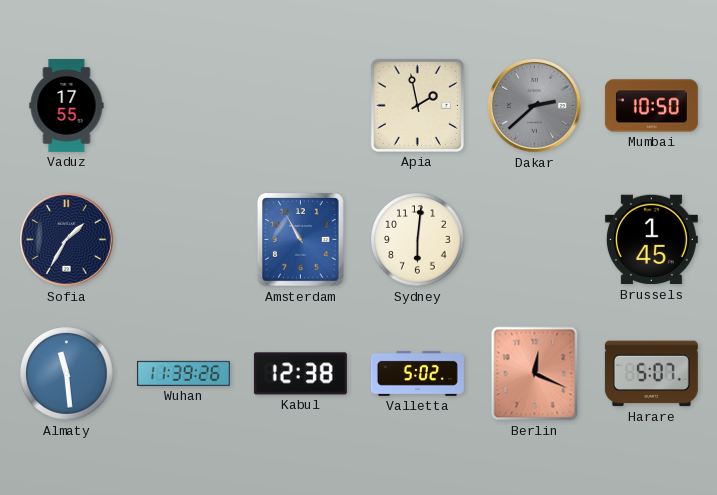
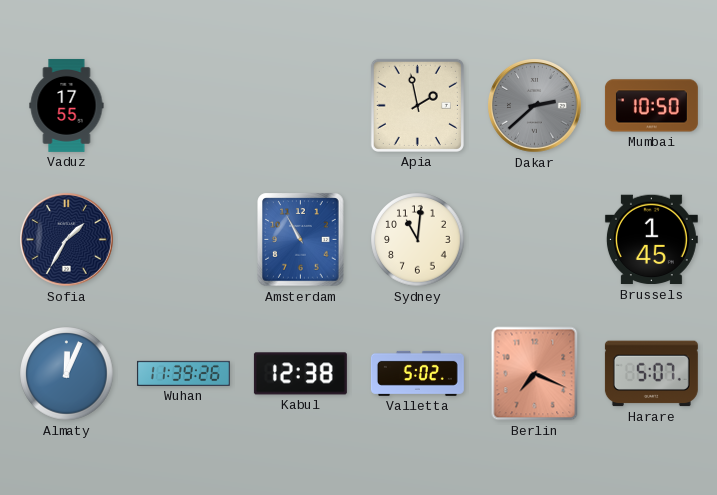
Sydney: 6:01 -> 11:01 (418, 240)
Almaty: 11:29 -> 12:04 (67, 374)
Berlin: 12:19 -> 7:19 (535, 374)
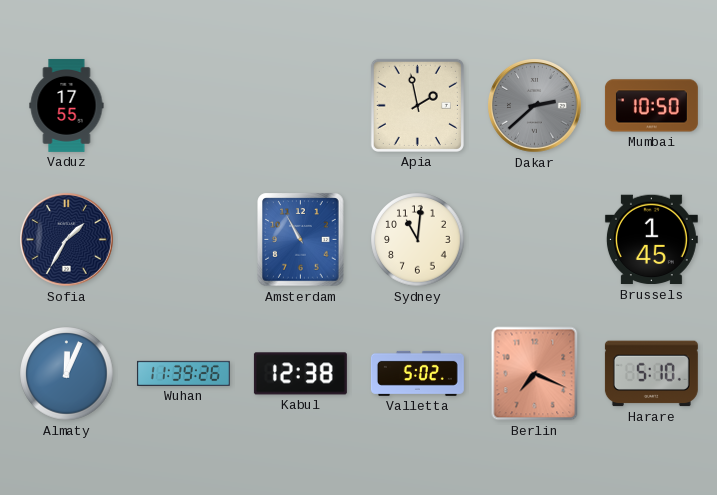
Harare: 5:07 -> 5:10 (651, 374)
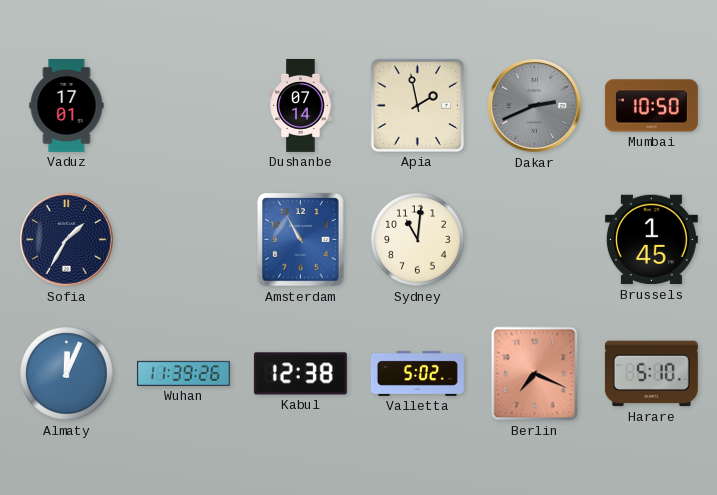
Vaduz: 17:55 -> 17:01 (67, 105)
Dushanbe: none -> 07:14 (301, 105)
Dakar: 2:38 -> 2:41 (535, 106)
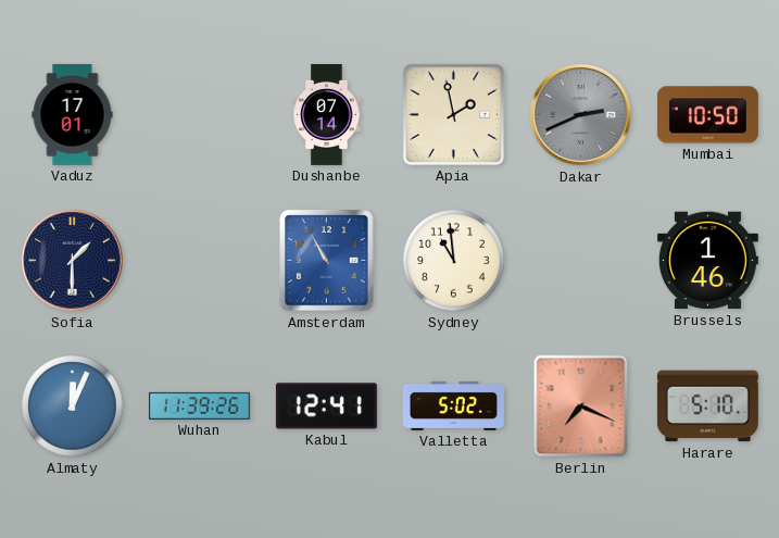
Sofia: 1:35 -> 1:30 (73, 261)
Sydney: 11:01 -> 10:59 (454, 261)
Brussels: 1:45 -> 1:46 (707, 261)
Kabul: 12:38 -> 12:41 (326, 406)
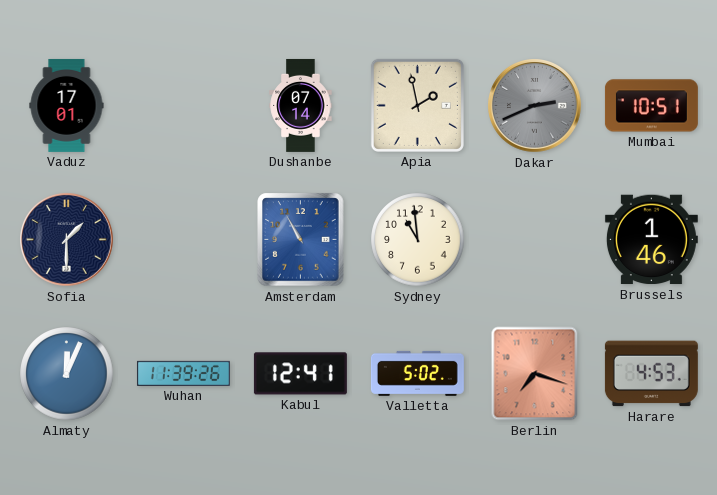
Mumbai: 10:50 -> 10:51 (651, 106)
Berlin: 7:19 -> 7:18 (535, 374)
Harare: 5:10 -> 4:53 (651, 374)
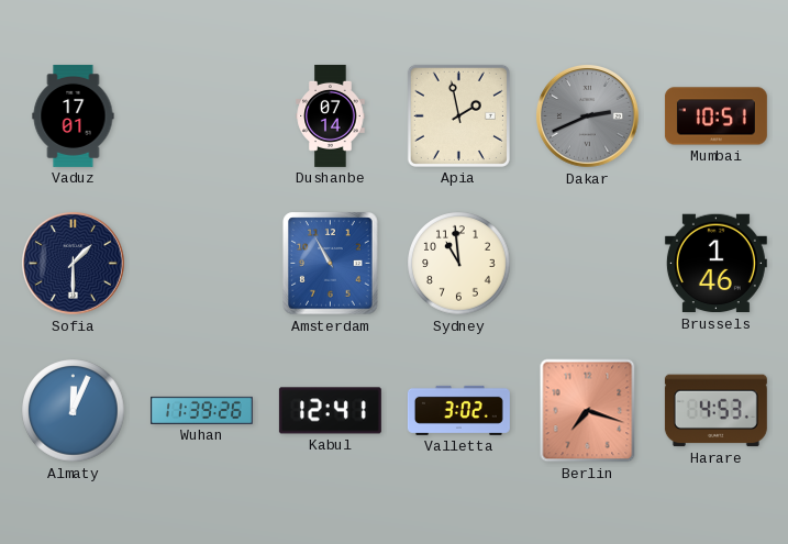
Valletta: 5:02 -> 3:02 (458, 410)
